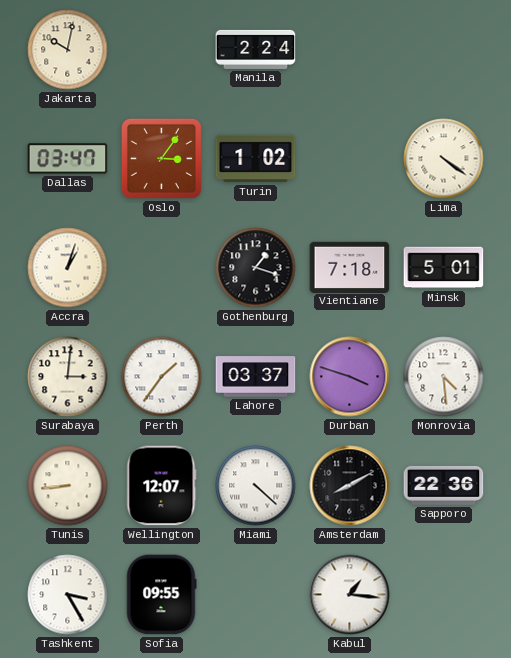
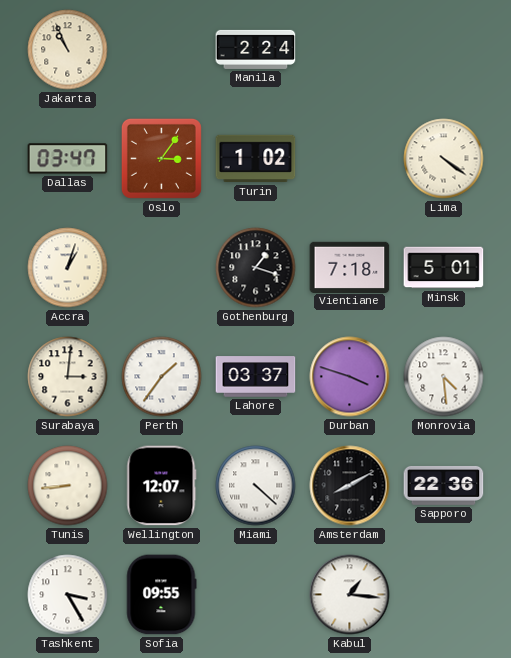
Jakarta: 10:02 -> 10:56 (68, 50)
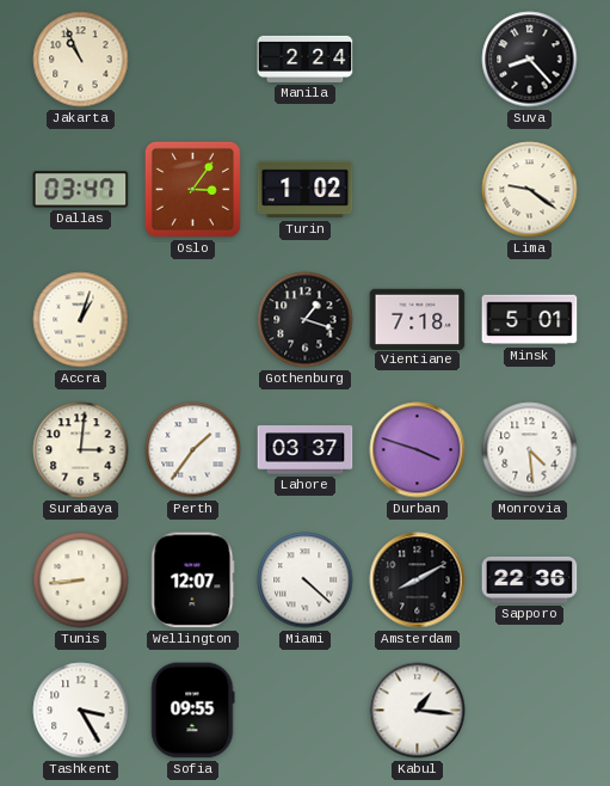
Suva: none -> 8:23 (530, 60)
Lima: 4:21 -> 9:21 (530, 190)
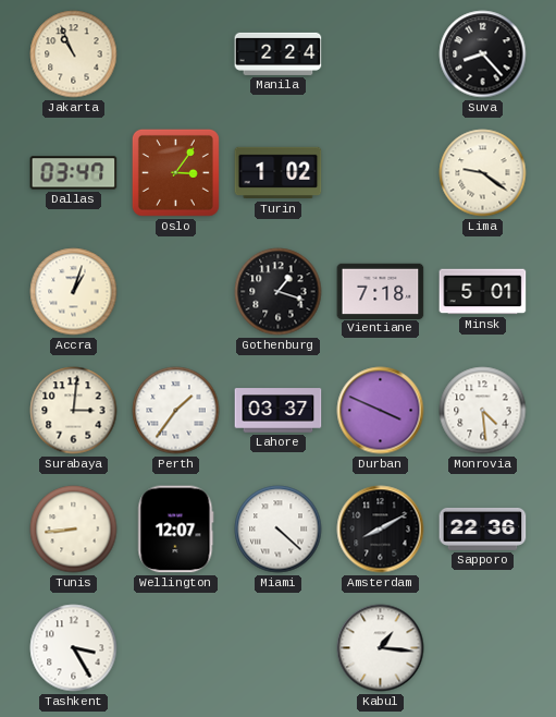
Durban: 3:48 -> 3:49 (381, 411)
Sofia: 09:55 -> none (193, 711)
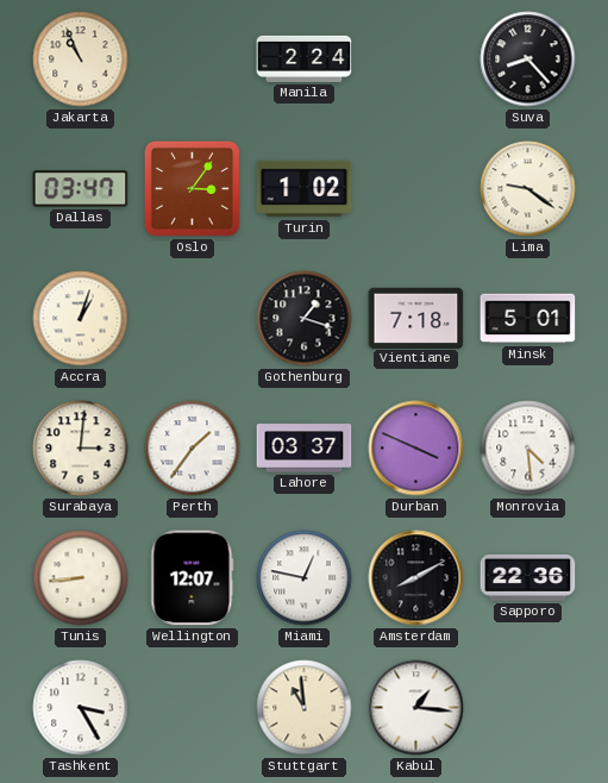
Miami: 4:22 -> 12:47 (305, 578)
Stuttgart: none -> 10:59 (305, 708)
